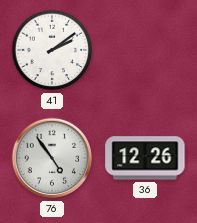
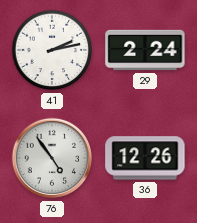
41: 2:09 -> 2:13 (52, 50)
29: none -> 2:24 (145, 50)
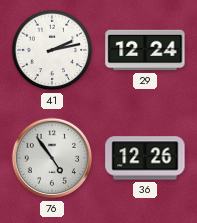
29: 2:24 -> 12:24 (145, 50)
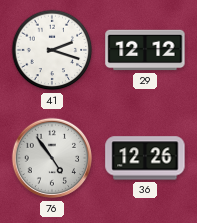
41: 2:13 -> 2:18 (52, 50)
29: 12:24 -> 12:12 (145, 50)
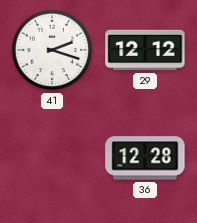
76: 4:54 -> none (52, 158)
36: 12:26 -> 12:28 (145, 158)
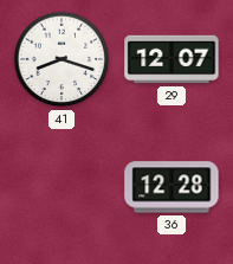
41: 2:18 -> 8:18 (62, 59)
29: 12:12 -> 12:07 (171, 59)
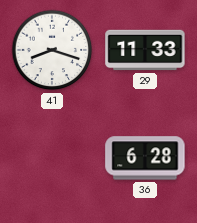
29: 12:07 -> 11:33 (145, 50)
36: 12:28 -> 6:28 (145, 158)
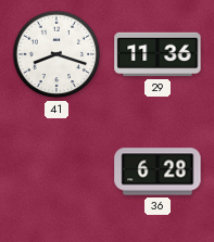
29: 11:33 -> 11:36 (158, 54)
